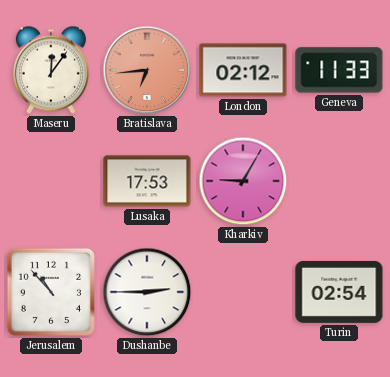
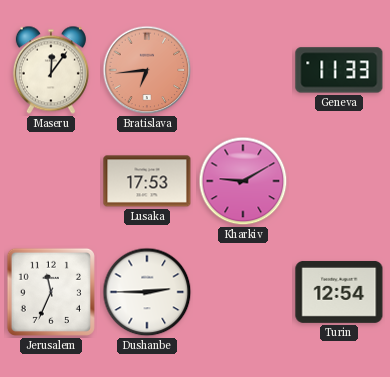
London: 02:12 -> none (243, 70)
Kharkiv: 9:05 -> 9:10 (243, 181)
Jerusalem: 10:53 -> 11:34 (51, 292)
Turin: 02:54 -> 12:54 (339, 292)
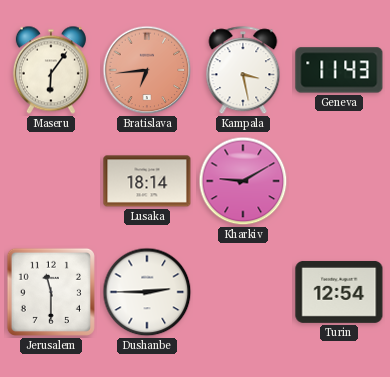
Maseru: 12:06 -> 6:06 (51, 70)
Kampala: none -> 3:28 (243, 71)
Geneva: 11:33 -> 11:43 (339, 70)
Lusaka: 17:53 -> 18:14 (147, 181)
Jerusalem: 11:34 -> 11:30 (51, 292)
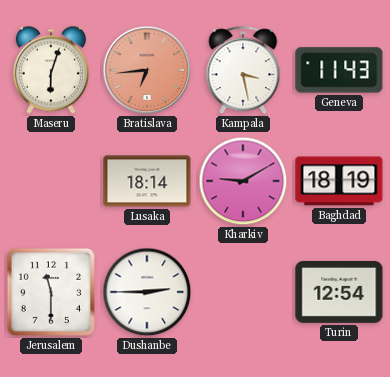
Maseru: 6:06 -> 6:03 (51, 70)
Baghdad: none -> 18:19 (339, 181)
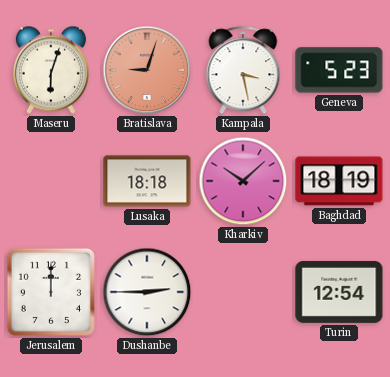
Bratislava: 6:44 -> 9:03 (147, 70)
Geneva: 11:43 -> 5:23 (339, 70)
Lusaka: 18:14 -> 18:18 (147, 181)
Kharkiv: 9:10 -> 10:08 (243, 181)
Jerusalem: 11:30 -> 12:00 (51, 292)
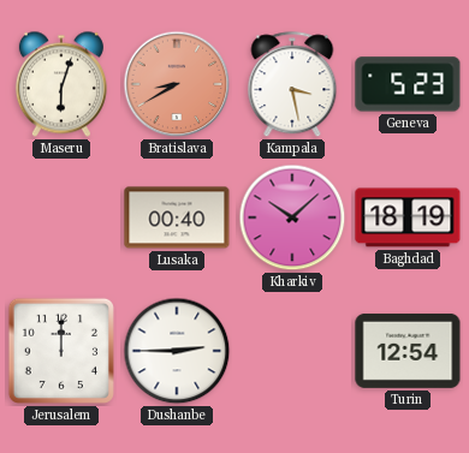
Bratislava: 9:03 -> 8:40 (177, 84)
Lusaka: 18:18 -> 00:40 (177, 217)
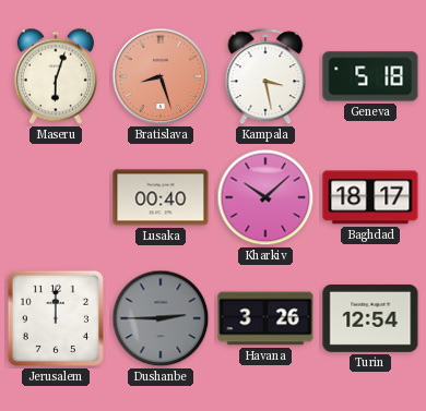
Bratislava: 8:40 -> 8:27 (161, 76)
Geneva: 5:23 -> 5:18 (370, 76)
Baghdad: 18:19 -> 18:17 (370, 197)
Dushanbe dial: white -> grey (161, 318)
Havana: none -> 3:26 (265, 318)
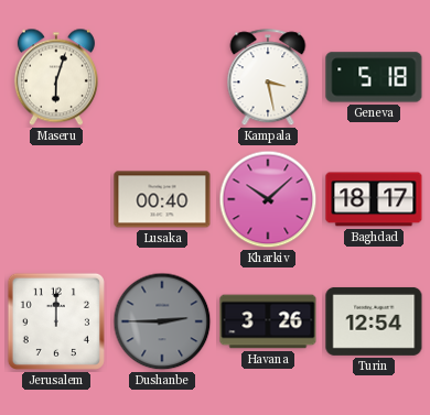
Bratislava: 8:27 -> none (161, 76)
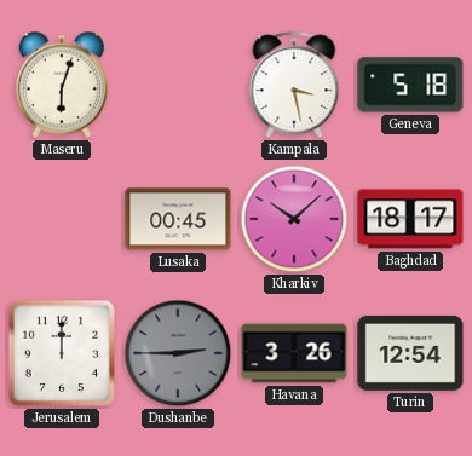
Lusaka: 00:40 -> 00:45 (178, 219)
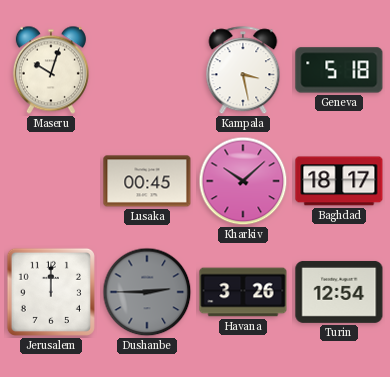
Maseru: 6:03 -> 10:03 (51, 70)
